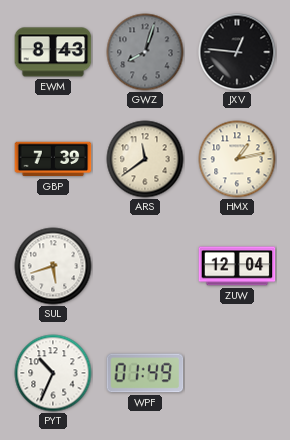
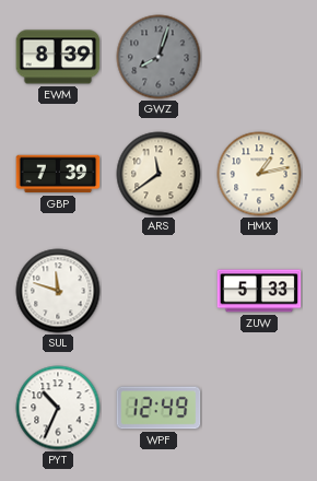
EWM: 8:43 -> 8:39 (58, 57)
JXV: 12:46 -> none (237, 52)
SUL: 5:42 -> 11:48 (58, 291)
ZUW: 12:04 -> 5:33 (259, 291)
WPF: 01:49 -> 12:49 (158, 408)
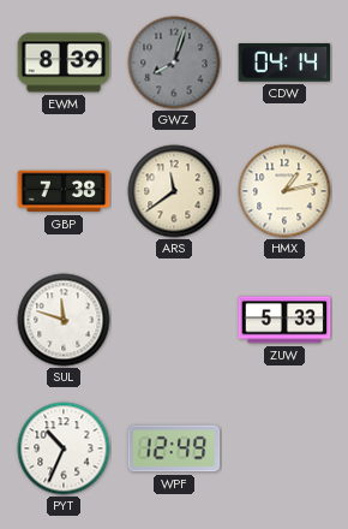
CDW: none -> 04:14 (284, 63)
GBP: 7:39 -> 7:38 (64, 191)
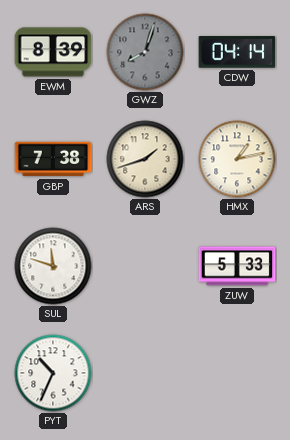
ARS: 11:39 -> 1:42 (145, 159)
WPF: 12:49 -> none (174, 448)
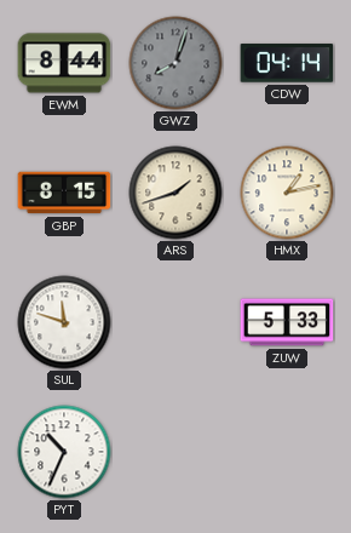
EWM: 8:39 -> 8:44 (64, 63)
GBP: 7:38 -> 8:15 (64, 193)
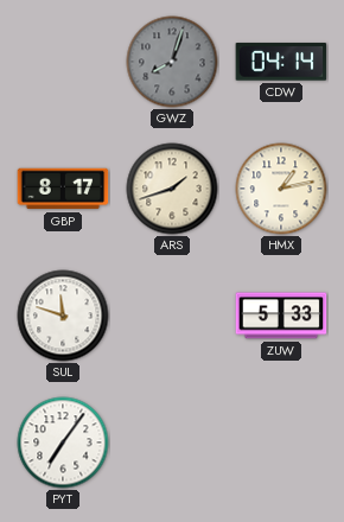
EWM: 8:44 -> none (64, 63)
GBP: 8:15 -> 8:17 (63, 189)
PYT: 10:34 -> 7:06 (63, 443)
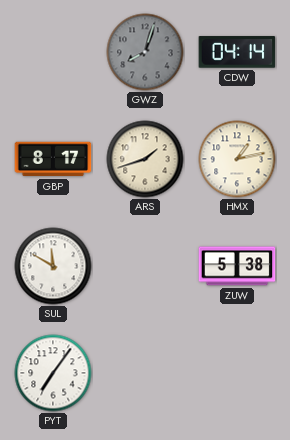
SUL: 11:48 -> 11:50 (53, 266)
ZUW: 5:33 -> 5:38 (237, 266)
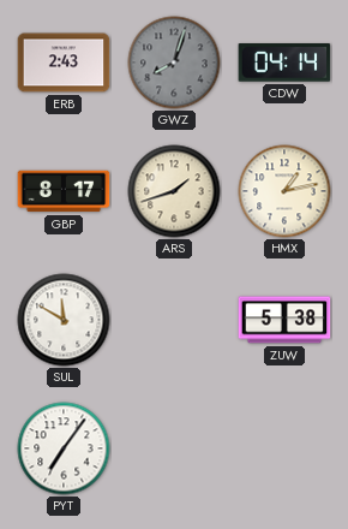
ERB: none -> 2:43 (64, 63)
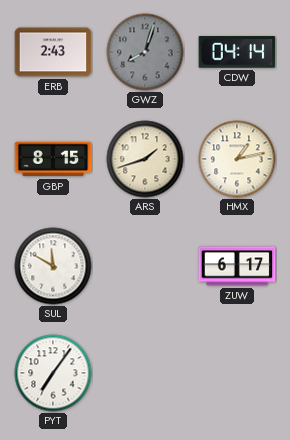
GBP: 8:17 -> 8:15 (53, 159)
ZUW: 5:38 -> 6:17 (237, 266)
